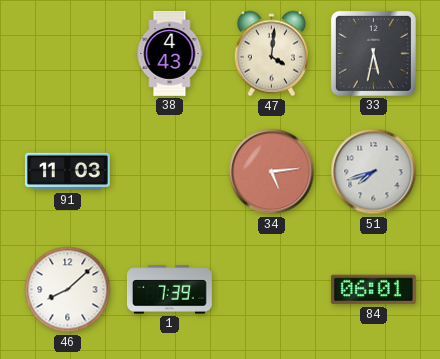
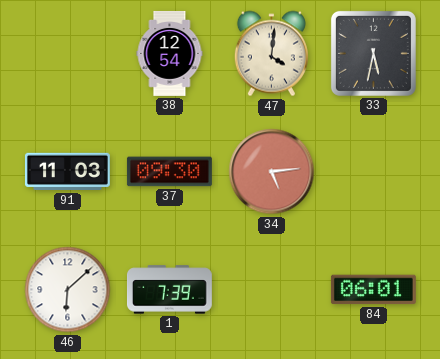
38: 4:43 -> 12:54 (170, 54)
37: none -> 09:30 (169, 172)
51: 7:42 -> none (374, 172)
46: 8:08 -> 6:08 (68, 290)
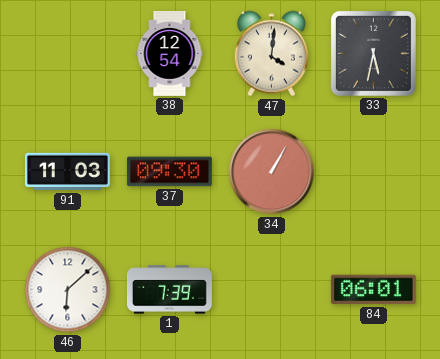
34: 5:14 -> 1:05 (272, 172)
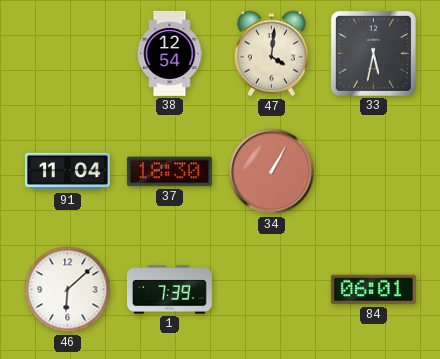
91: 11:03 -> 11:04 (68, 172)
37: 09:30 -> 18:30 (169, 172)
